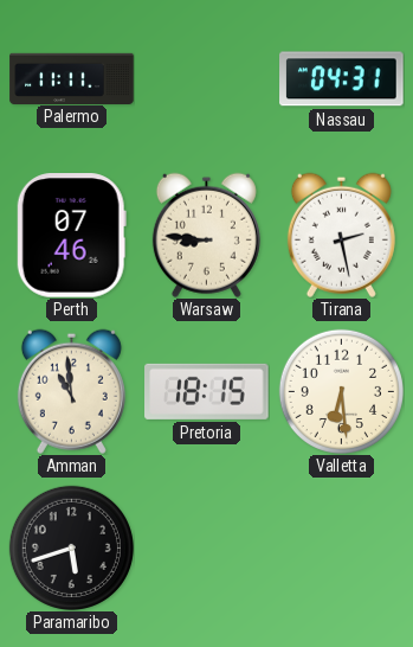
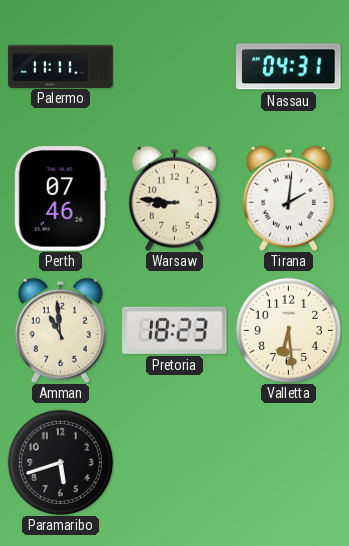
Tirana: 2:28 -> 2:01 (288, 198)
Pretoria: 18:15 -> 18:23 (175, 330)
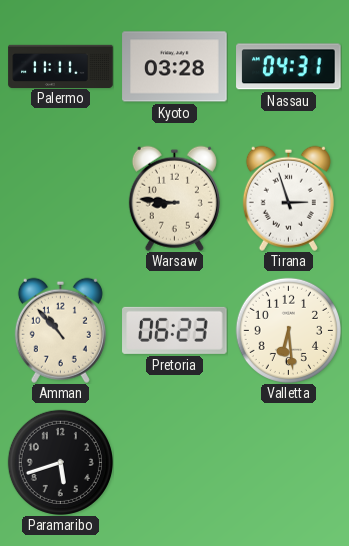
Kyoto: none -> 03:28 (175, 67)
Perth: 07:46 -> none (60, 199)
Tirana: 2:01 -> 2:57 (288, 198)
Amman: 10:59 -> 10:53 (60, 330)
Pretoria: 18:23 -> 06:23 (175, 330)
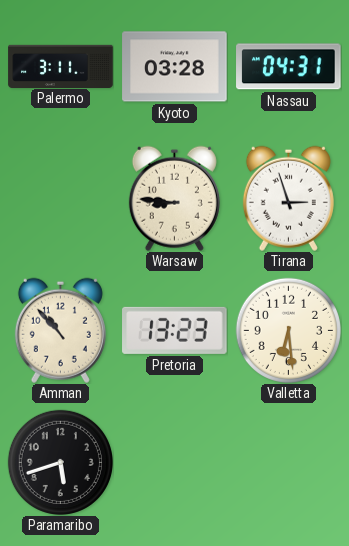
Palermo: 11:11 -> 3:11 (61, 66)
Pretoria: 06:23 -> 13:23 (175, 330)
